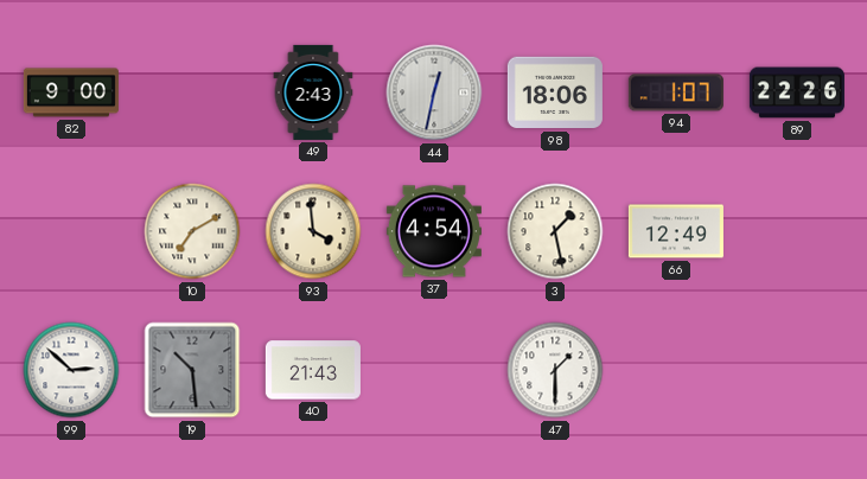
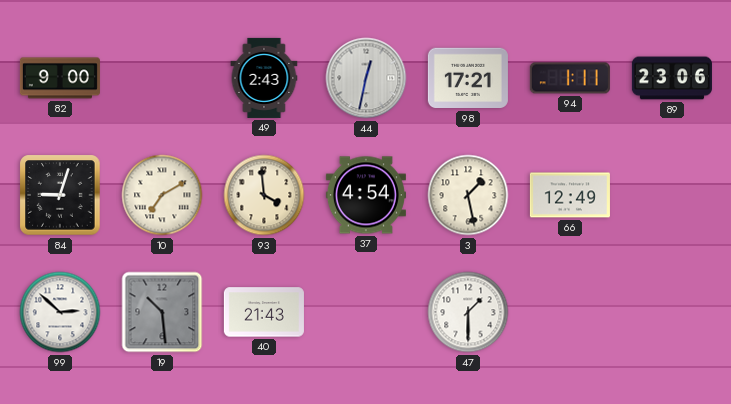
98: 18:06 -> 17:21 (468, 78)
94: 1:07 -> 1:11 (570, 78)
89: 22:26 -> 23:06 (672, 78)
84: none -> 9:03 (60, 195)
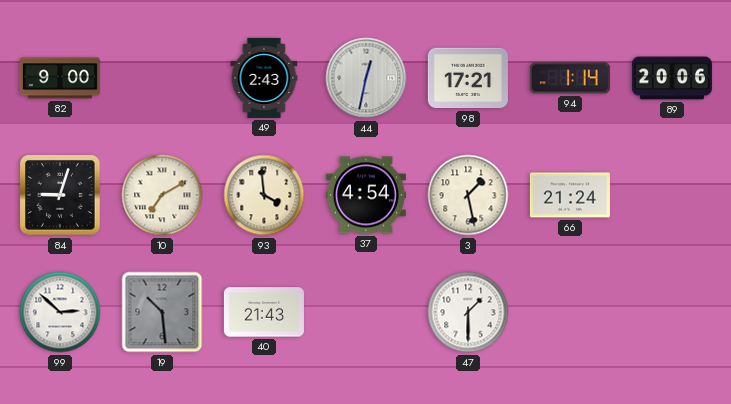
94: 1:11 -> 1:14 (570, 78)
89: 23:06 -> 20:06 (672, 78)
66: 12:49 -> 21:24 (570, 195)
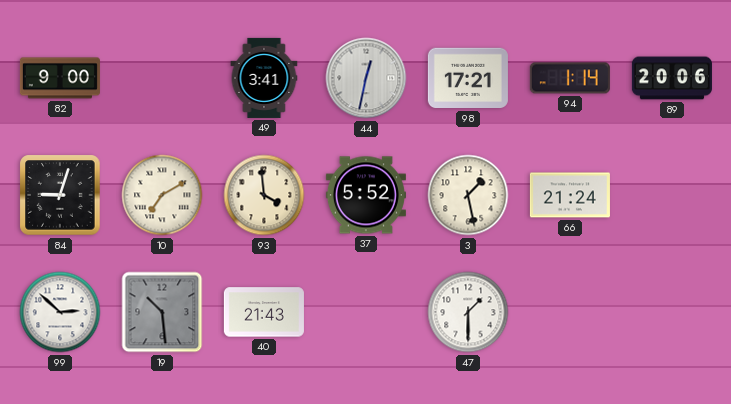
49: 2:43 -> 3:41 (264, 78)
37: 4:54 -> 5:52 (366, 195)
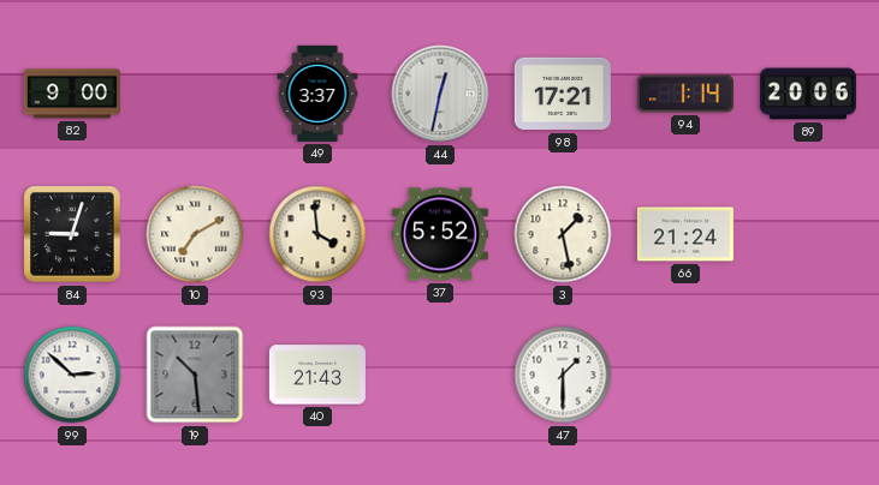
49: 3:41 -> 3:37 (317, 94)
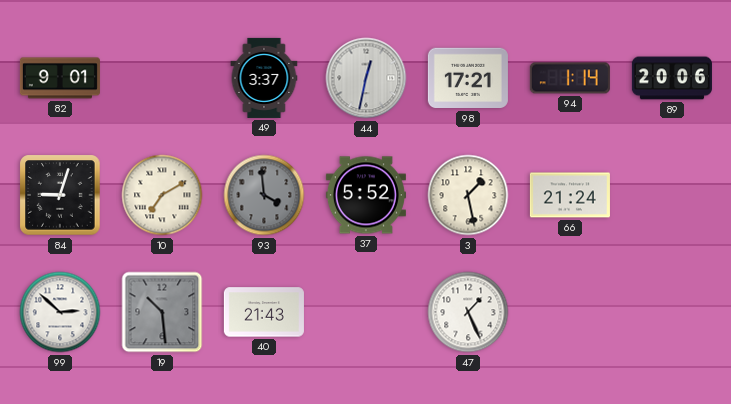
82: 9:00 -> 9:01 (60, 78)
93 dial: cream -> grey (264, 195)
47: 1:30 -> 1:26 (468, 312)
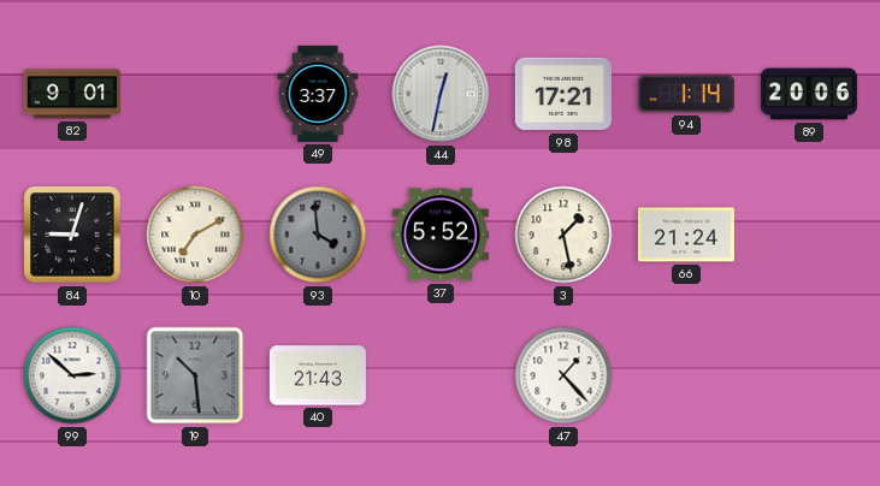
47: 1:26 -> 1:23 (563, 375)
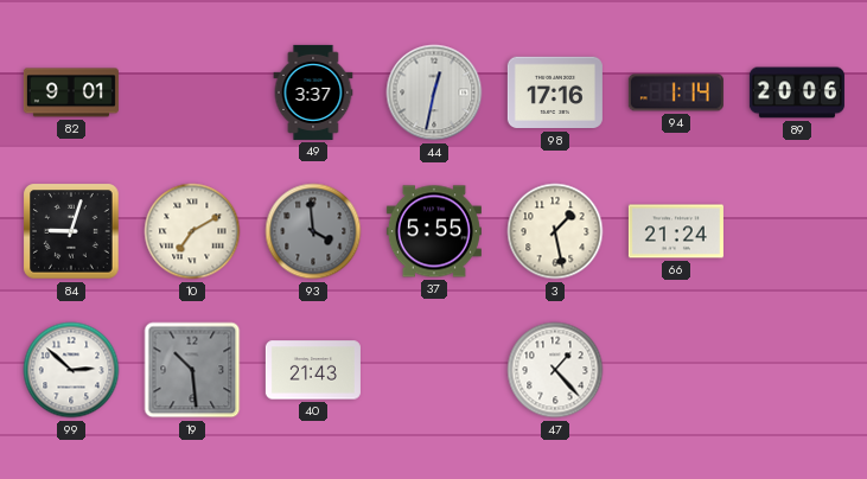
98: 17:21 -> 17:16 (555, 92)
37: 5:52 -> 5:55 (434, 231)
